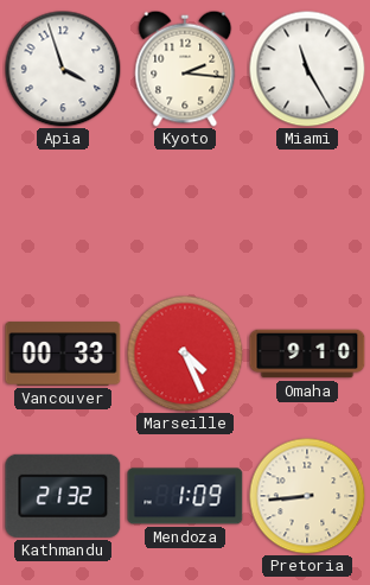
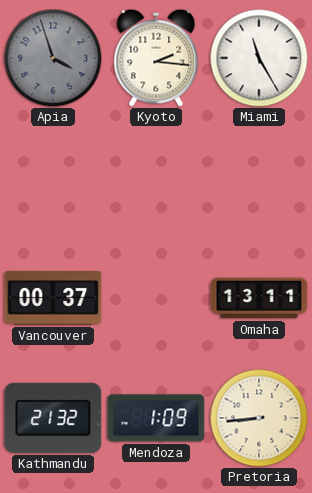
Apia dial: white -> grey (53, 58)
Vancouver: 00:33 -> 00:37 (53, 298)
Marseille: 4:26 -> none (185, 354)
Omaha: 9:10 -> 13:11 (259, 298)
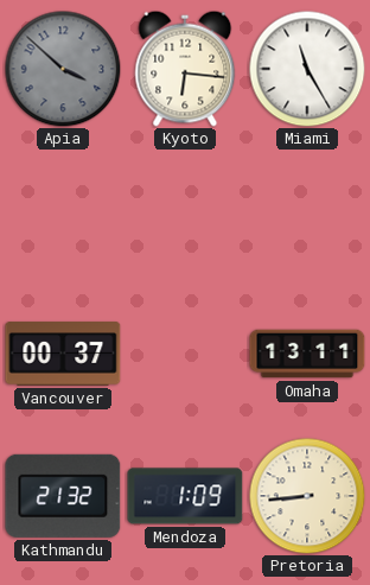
Apia: 3:57 -> 3:52 (63, 69)
Kyoto: 2:16 -> 6:16 (185, 69)
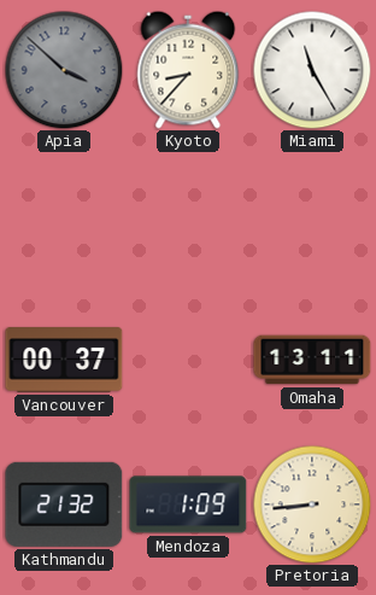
Kyoto: 6:16 -> 8:37 (188, 70)
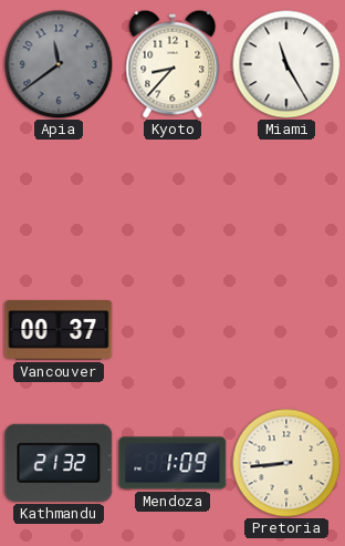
Apia: 3:52 -> 11:39 (59, 64)
Omaha: 13:11 -> none (312, 360)
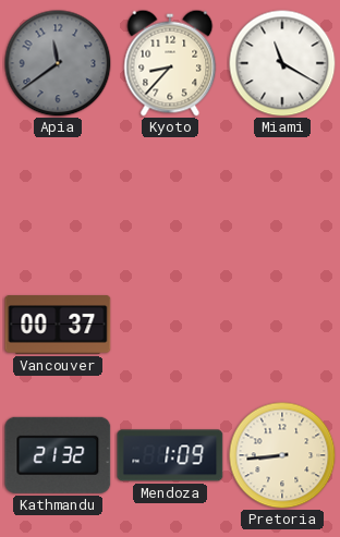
Miami: 11:25 -> 11:20 (282, 63)
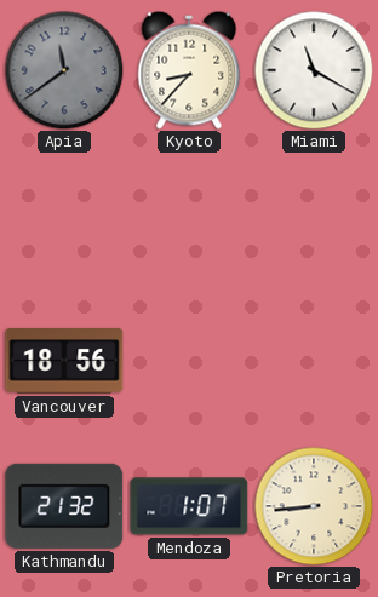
Vancouver: 00:37 -> 18:56 (64, 361)
Mendoza: 1:09 -> 1:07 (189, 506)
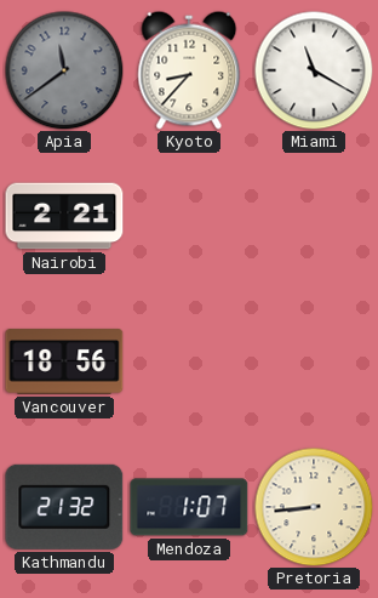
Nairobi: none -> 2:21 (64, 216)
